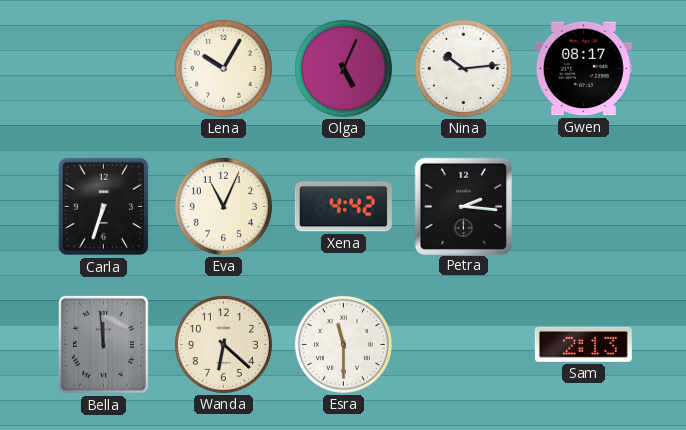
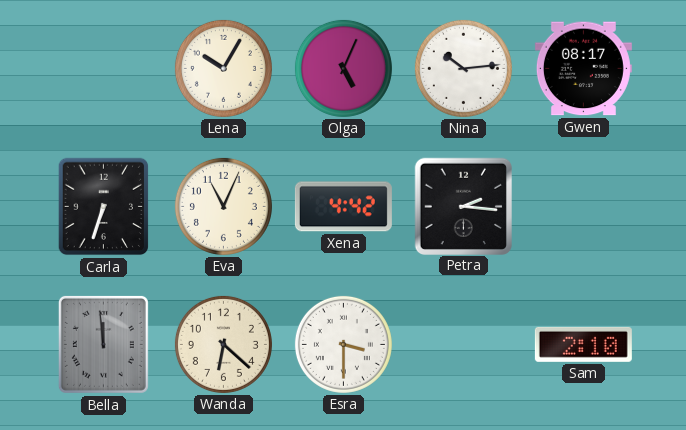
Esra: 11:30 -> 3:30 (343, 344)
Sam: 2:13 -> 2:10 (583, 344)
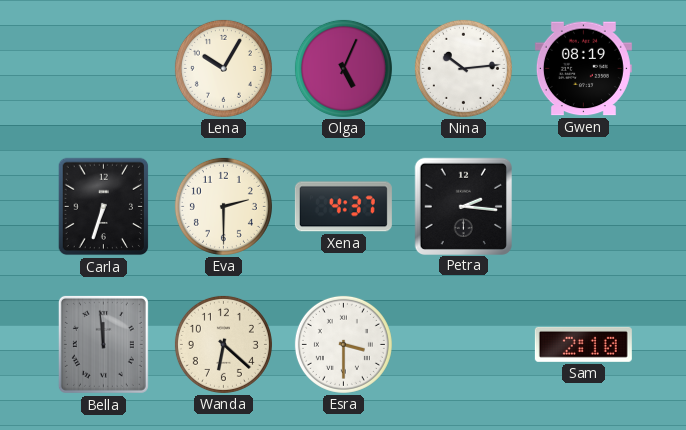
Gwen: 08:17 -> 08:19 (583, 69)
Eva: 11:04 -> 2:30 (223, 206)
Xena: 4:42 -> 4:37 (343, 207)
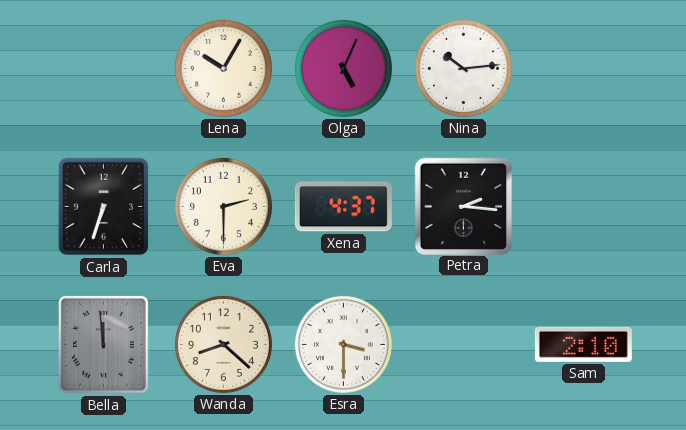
Gwen: 08:19 -> none (583, 69)
Wanda: 6:22 -> 8:22 (223, 344)
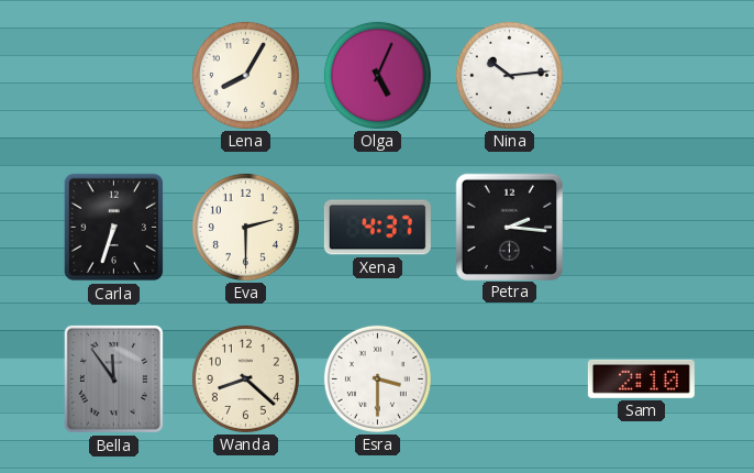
Lena: 10:05 -> 8:05 (245, 75)
Bella: 11:59 -> 11:54 (113, 378)
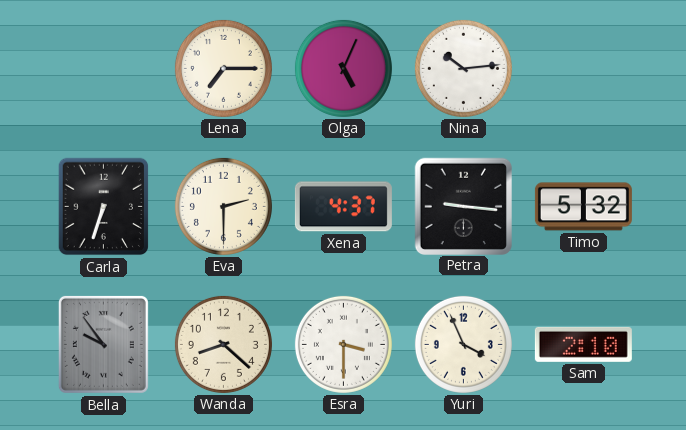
Lena: 8:05 -> 7:15 (223, 68)
Petra: 2:16 -> 9:16 (463, 206)
Timo: none -> 5:32 (583, 207)
Bella: 11:54 -> 9:54 (103, 344)
Yuri: none -> 3:56 (463, 344)
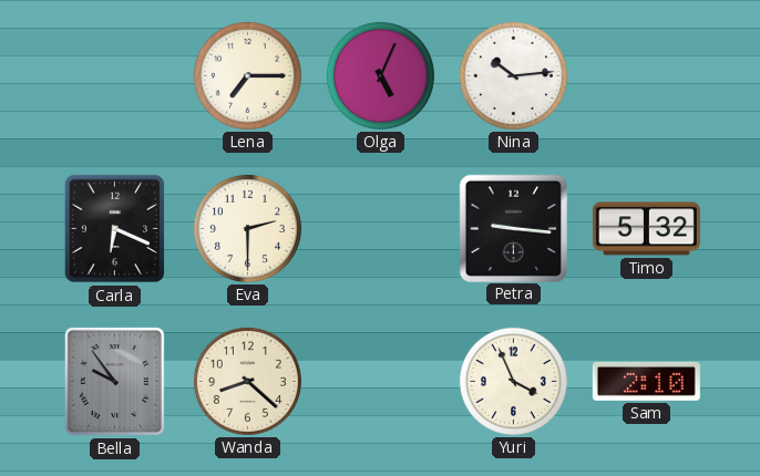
Carla: 6:33 -> 6:19 (115, 229)
Xena: 4:37 -> none (343, 207)
Esra: 3:30 -> none (343, 344)
